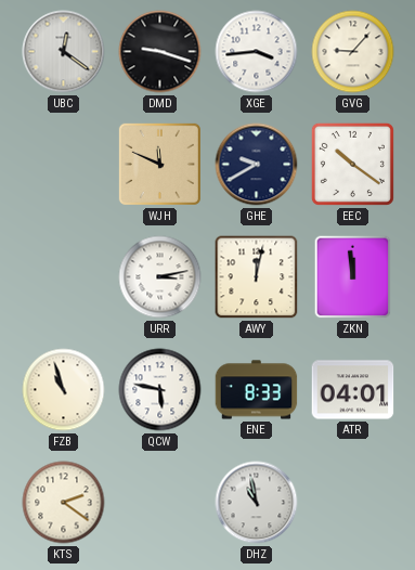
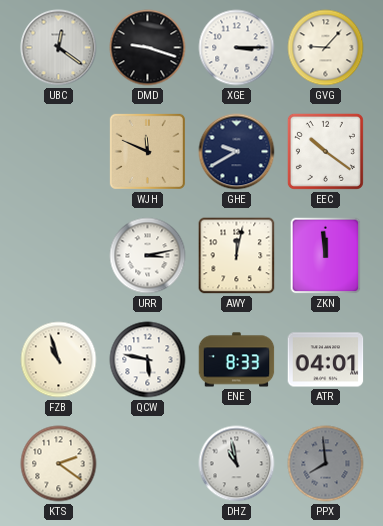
XGE: 3:44 -> 3:15 (237, 48)
PPX: none -> 7:59 (326, 464)
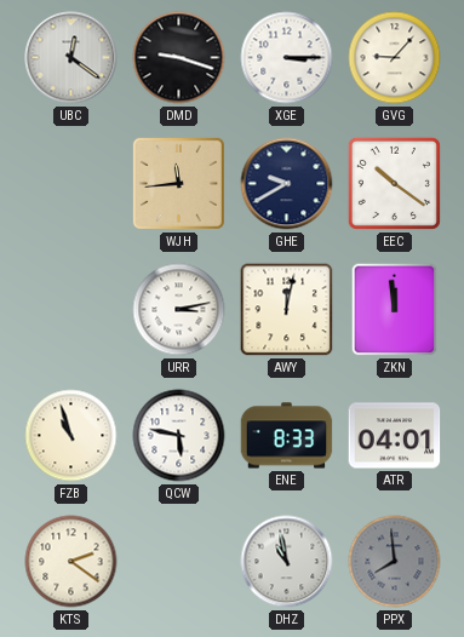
WJH: 11:49 -> 11:44 (178, 183)
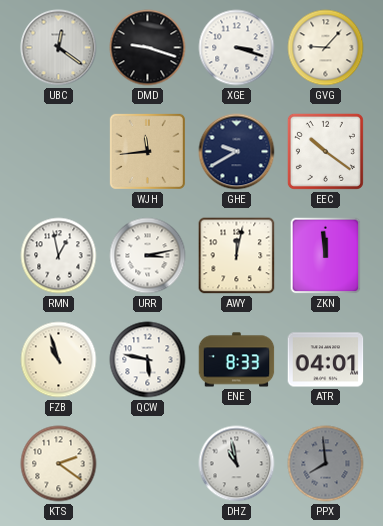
XGE: 3:15 -> 3:18 (237, 48)
RMN: none -> 12:58 (59, 256)
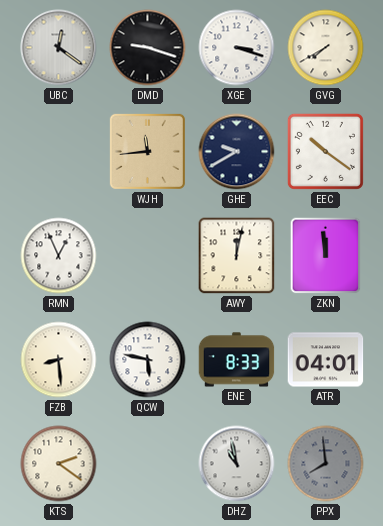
GVG: 9:07 -> 7:40 (326, 48)
RMN: 12:58 -> 12:56 (59, 256)
URR: 3:13 -> none (148, 256)
FZB: 10:57 -> 8:29 (59, 360)
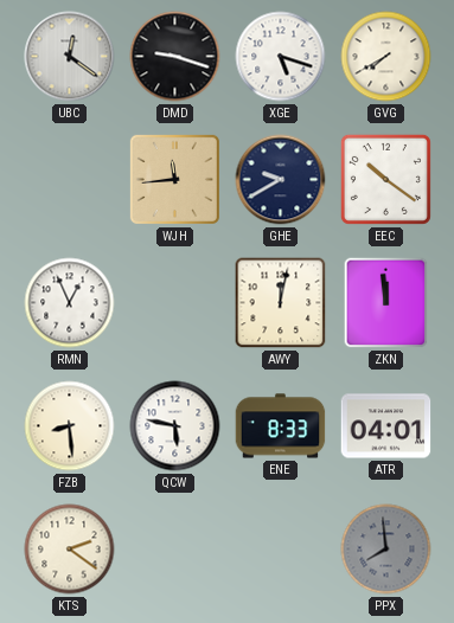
XGE: 3:18 -> 5:18 (281, 57)
DHZ: 10:58 -> none (237, 464)
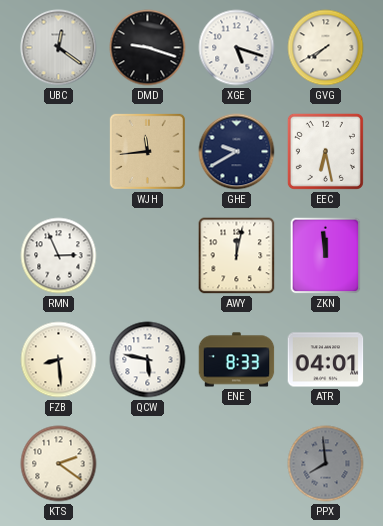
EEC: 10:21 -> 6:28 (325, 151)
RMN: 12:56 -> 2:56 (59, 256)
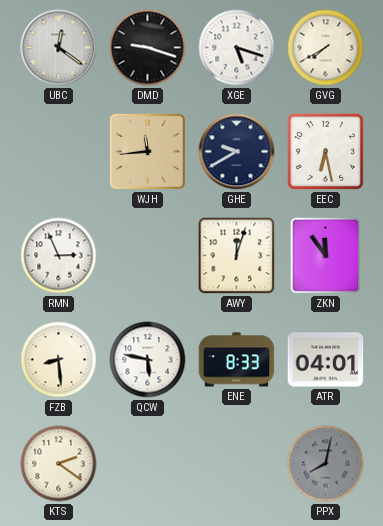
AWY: 12:02 -> 12:03 (237, 256)
ZKN: 11:59 -> 11:54 (326, 256)
PPX: 7:59 -> 8:02 (326, 464)
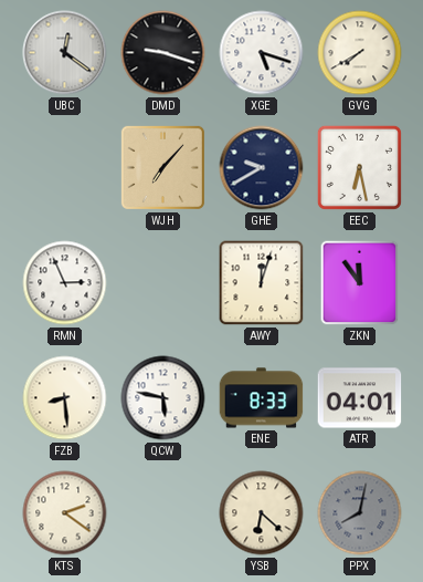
WJH: 11:44 -> 7:07 (162, 167)
YSB: none -> 6:22 (262, 513)
